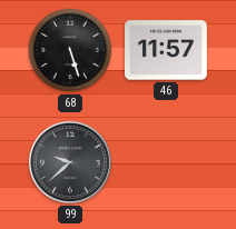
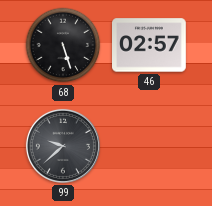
46: 11:57 -> 02:57 (149, 45)
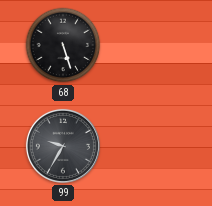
46: 02:57 -> none (149, 45)
99: 9:38 -> 9:35 (63, 146)
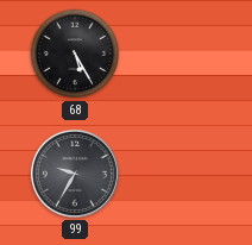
68: 5:27 -> 5:25 (75, 54)
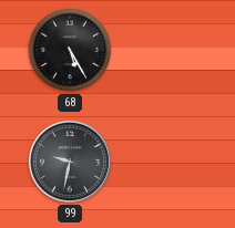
99: 9:35 -> 9:32 (70, 162)
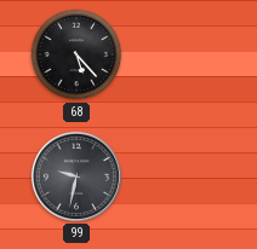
68: 5:25 -> 5:23 (76, 54)
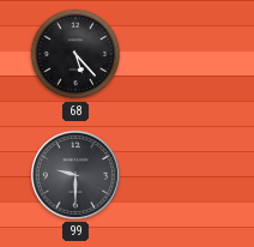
99: 9:32 -> 9:30 (75, 175)
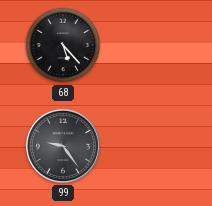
99: 9:30 -> 9:24 (63, 146)
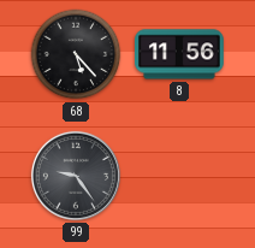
8: none -> 11:56 (180, 54)
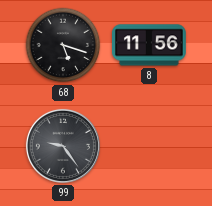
68: 5:23 -> 5:18 (63, 45)
